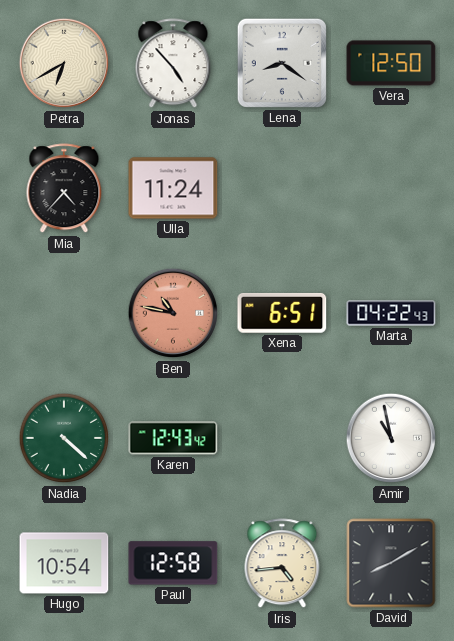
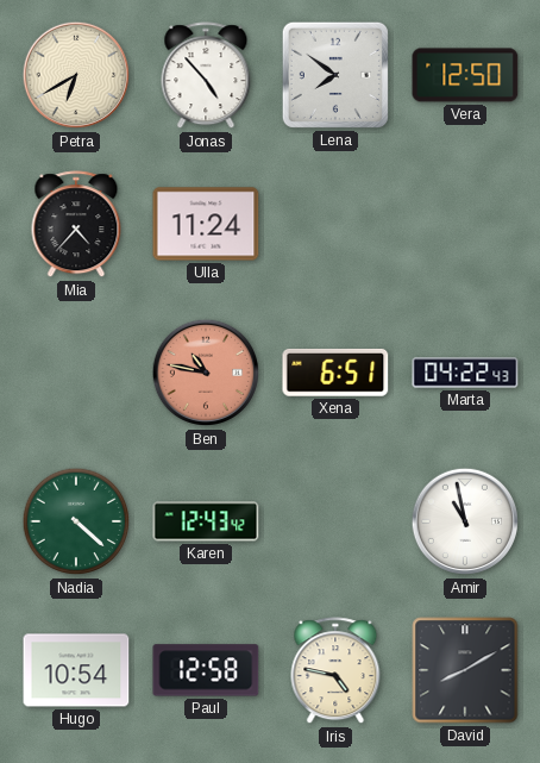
Lena: 8:21 -> 7:51 (335, 75)
Iris: 4:44 -> 4:47 (335, 671)
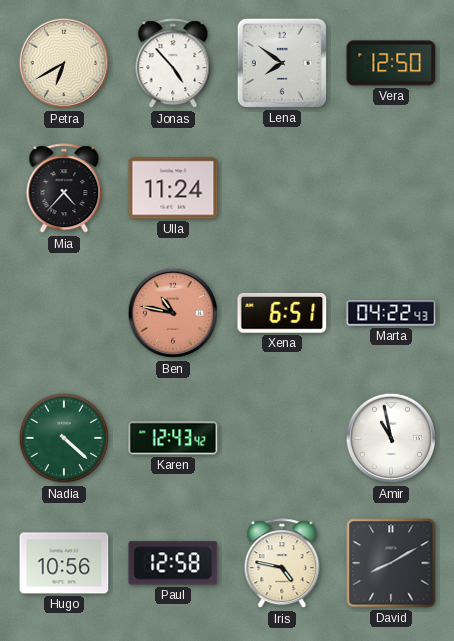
Hugo: 10:54 -> 10:56 (64, 563)
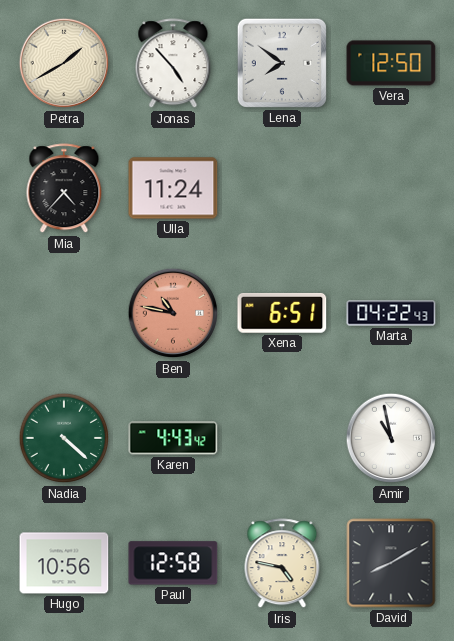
Petra: 6:40 -> 1:40 (64, 63)
Karen: 12:43 -> 4:43 (173, 438)
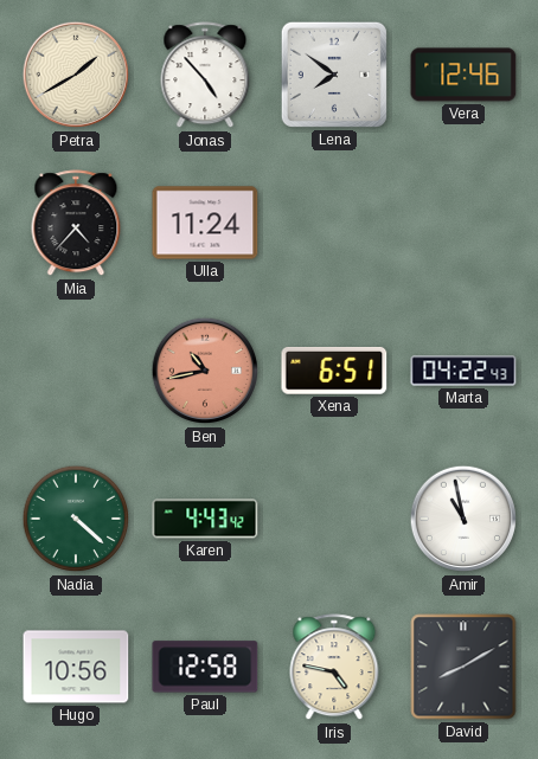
Vera: 12:50 -> 12:46 (463, 75)
Ben: 10:47 -> 10:43 (205, 371)
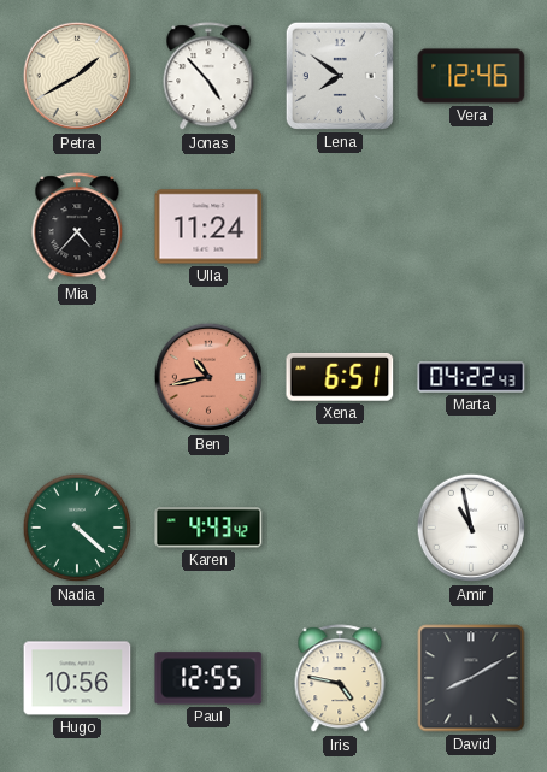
Paul: 12:58 -> 12:55 (208, 678)
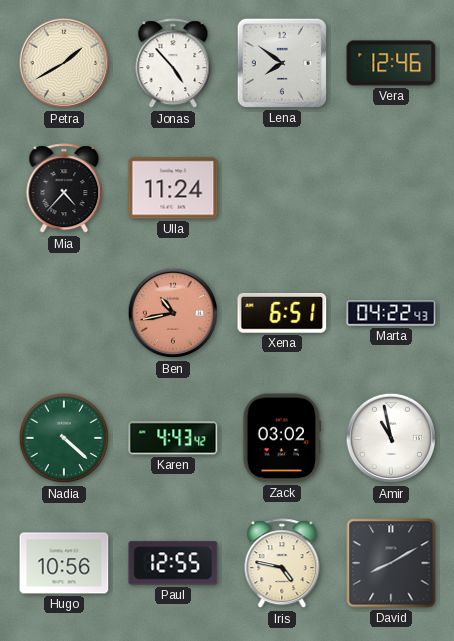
Zack: none -> 03:02 (282, 438)
